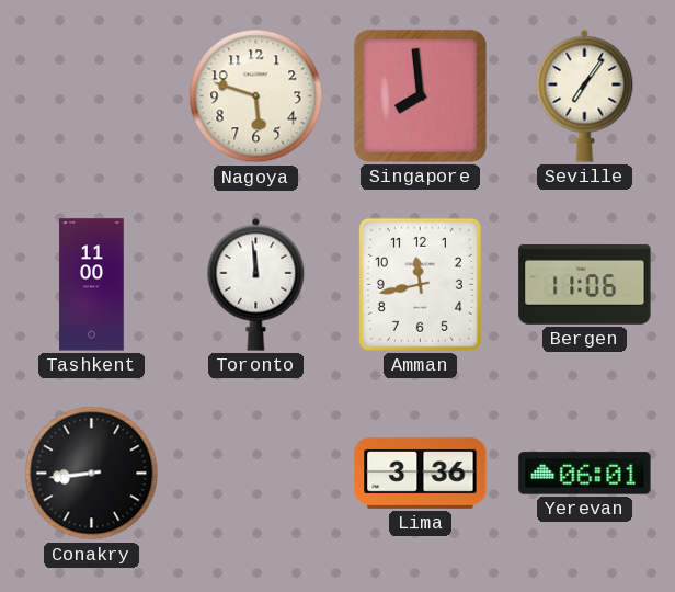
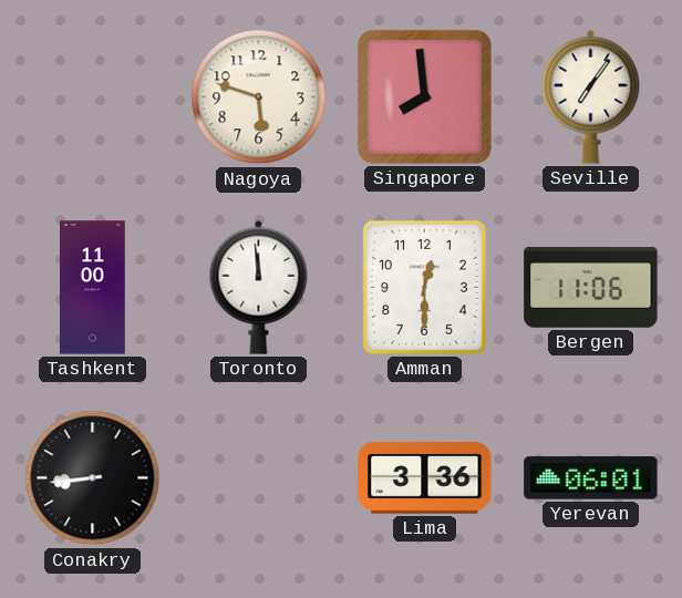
Amman: 11:43 -> 12:30 (424, 287)
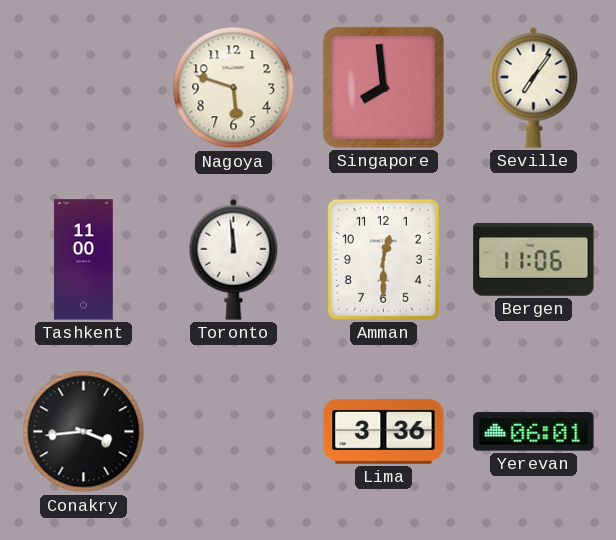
Conakry: 8:44 -> 3:44 (84, 432)
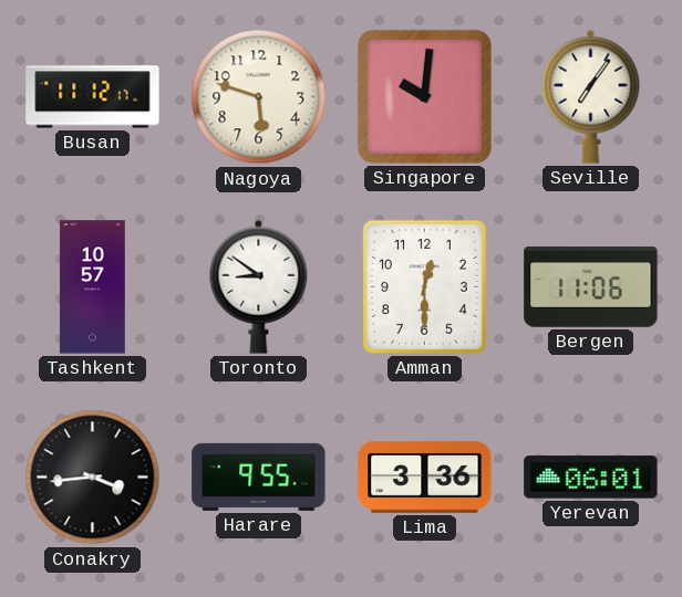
Busan: none -> 11:12 (93, 97)
Singapore: 7:59 -> 10:01 (424, 96)
Tashkent: 11:00 -> 10:57 (93, 287)
Toronto: 11:59 -> 8:51 (259, 286)
Harare: none -> 9:55 (259, 476)
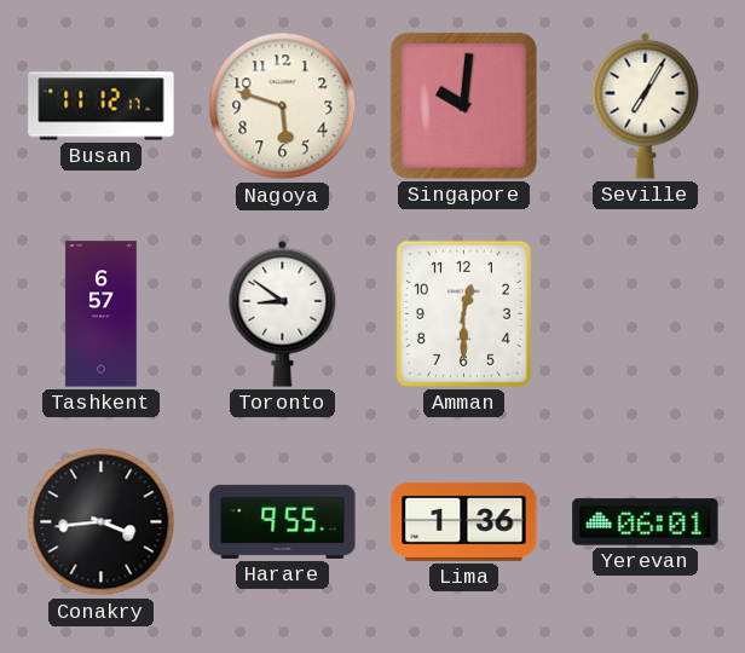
Seville: 7:06 -> 7:05 (646, 105)
Tashkent: 10:57 -> 6:57 (102, 314)
Bergen: 11:06 -> none (591, 286)
Lima: 3:36 -> 1:36 (464, 521)
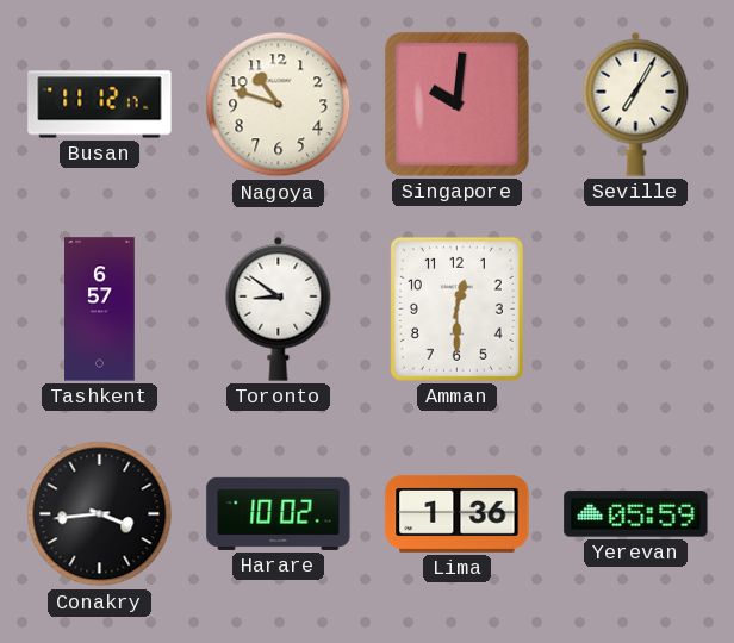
Nagoya: 5:48 -> 10:48 (279, 105)
Harare: 9:55 -> 10:02 (279, 513)
Yerevan: 06:01 -> 05:59 (636, 514)
